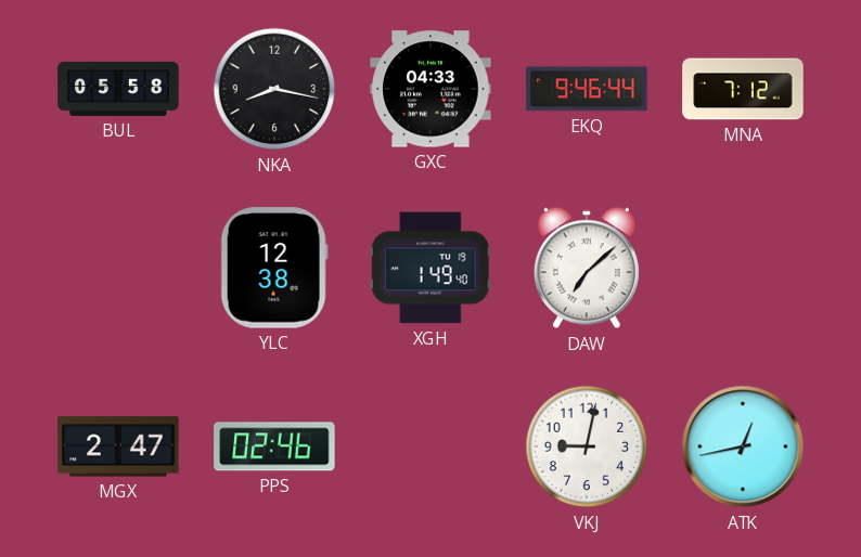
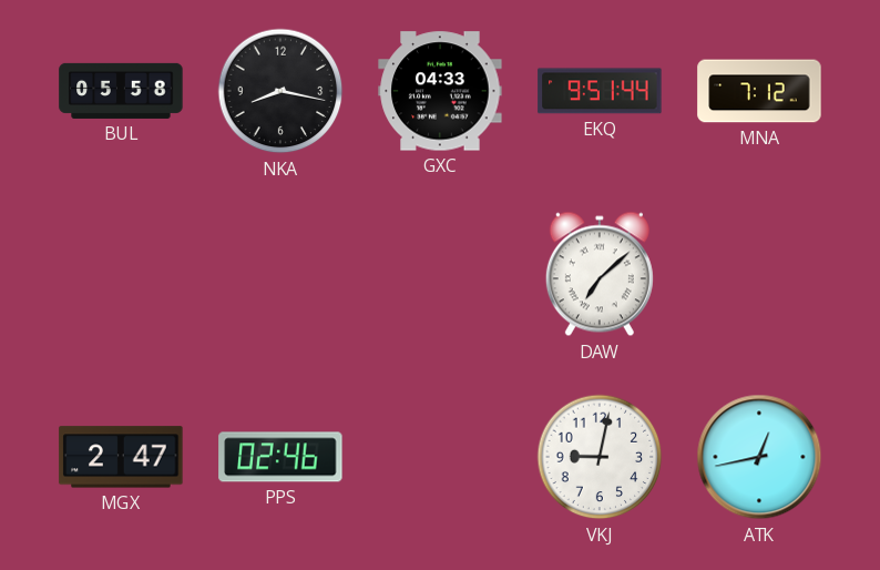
EKQ: 9:46 -> 9:51 (600, 91)
YLC: 12:38 -> none (274, 268)
XGH: 1:49 -> none (431, 268)
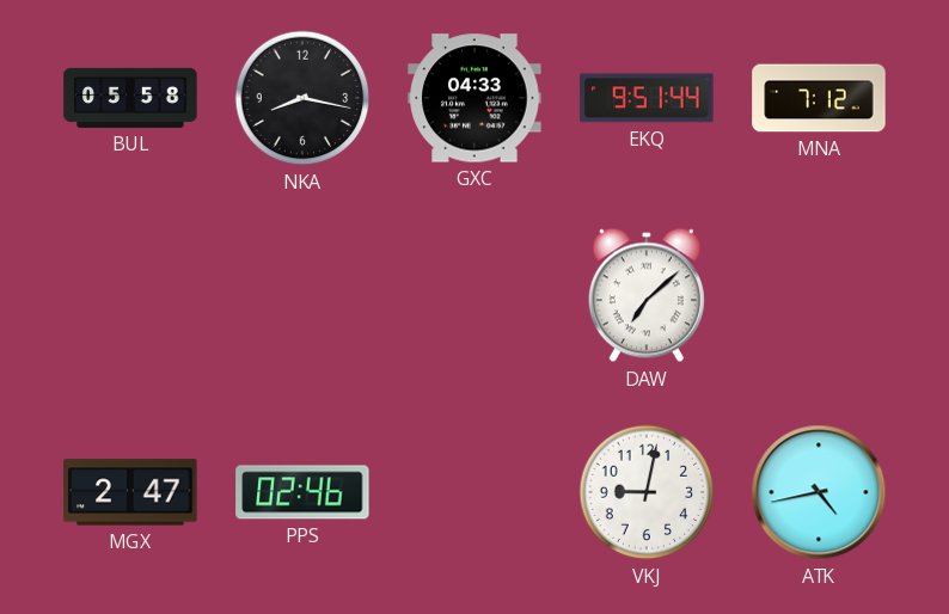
ATK: 12:43 -> 4:43 (819, 492)
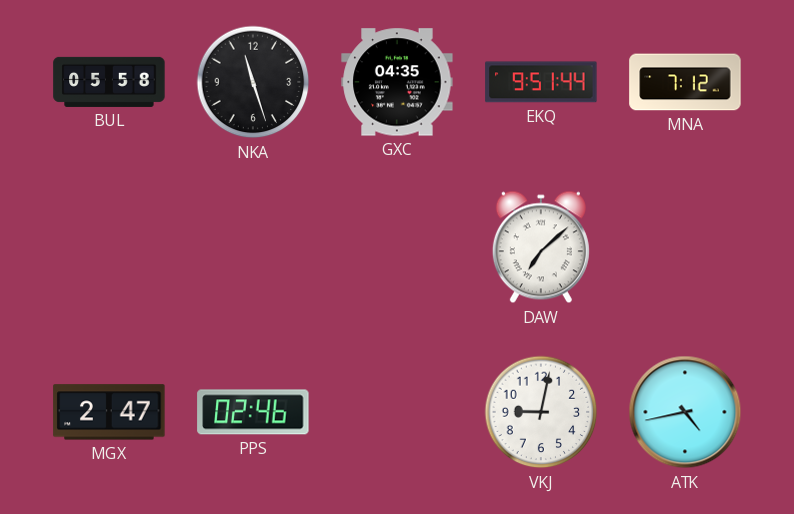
NKA: 8:17 -> 11:27 (253, 82)
GXC: 04:33 -> 04:35 (397, 82)
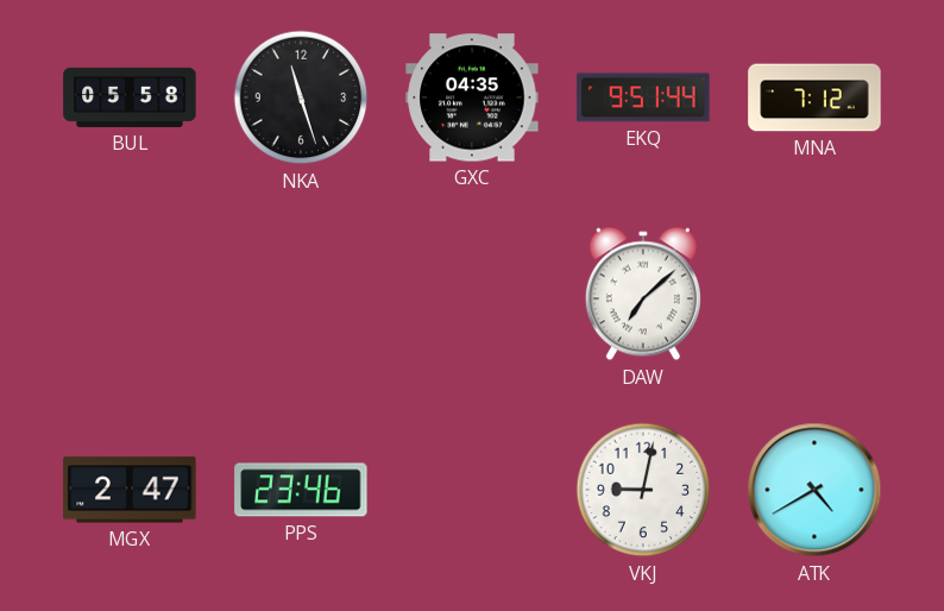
PPS: 02:46 -> 23:46 (301, 490)
ATK: 4:43 -> 4:40 (814, 490)
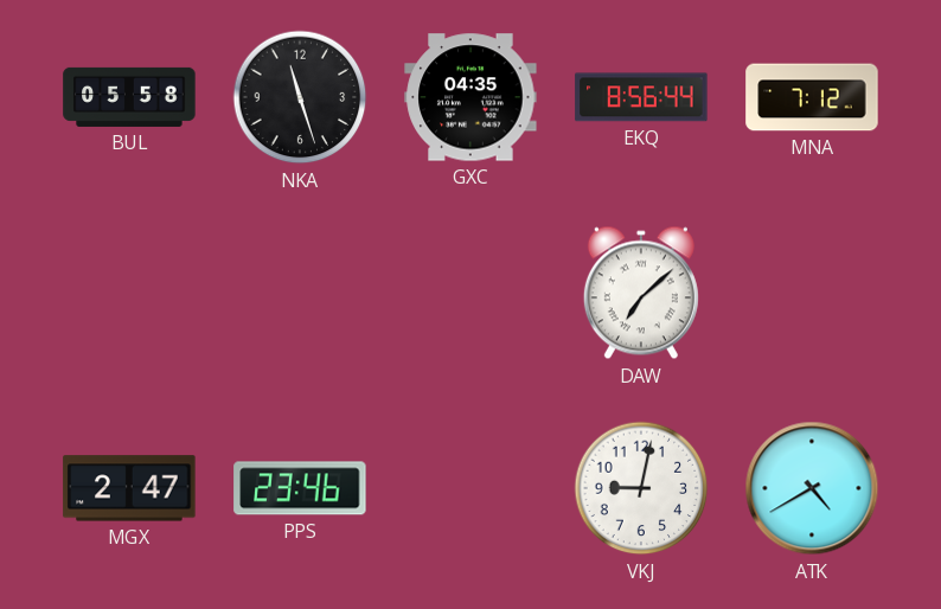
EKQ: 9:51 -> 8:56 (641, 97)
